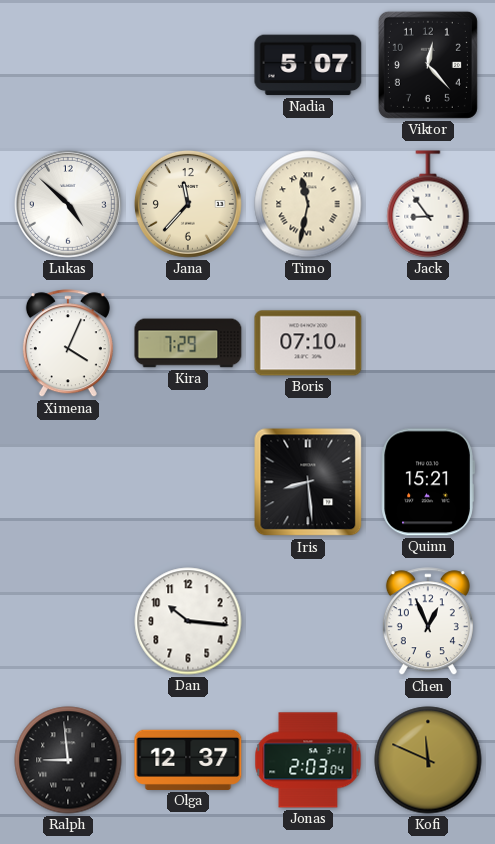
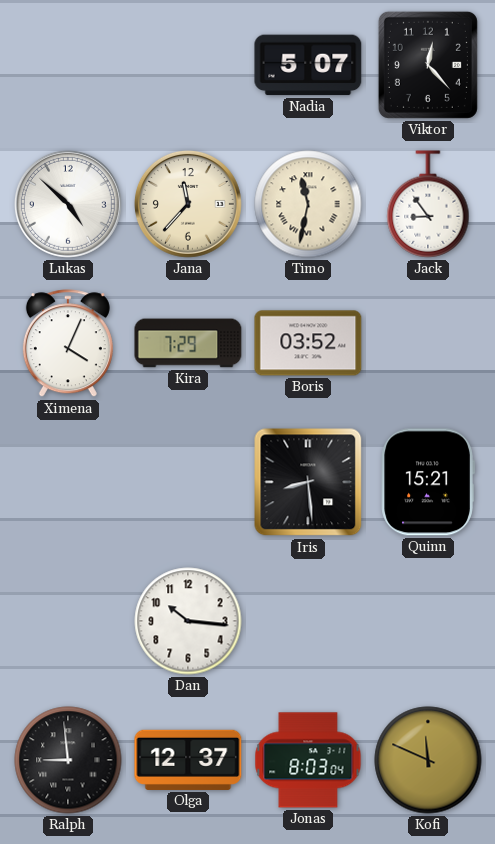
Boris: 07:10 -> 03:52 (308, 343)
Chen: 12:56 -> none (428, 622)
Jonas: 2:03 -> 8:03 (308, 760)
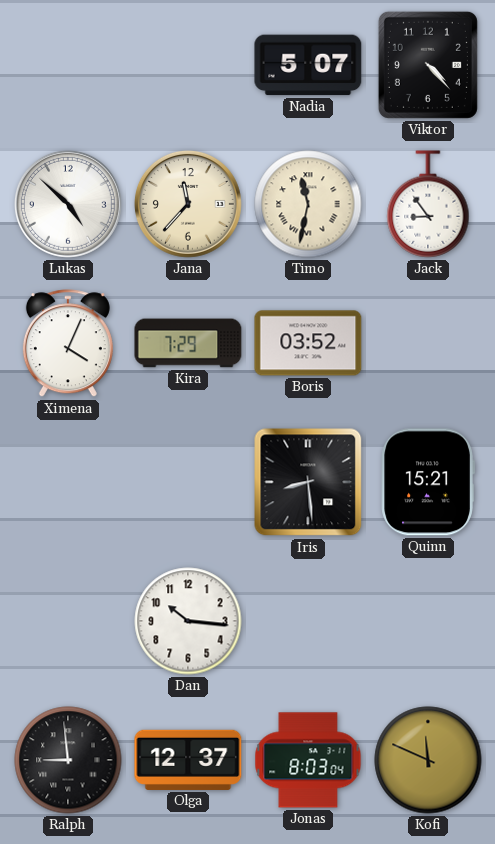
Viktor: 12:23 -> 4:23 (428, 65)
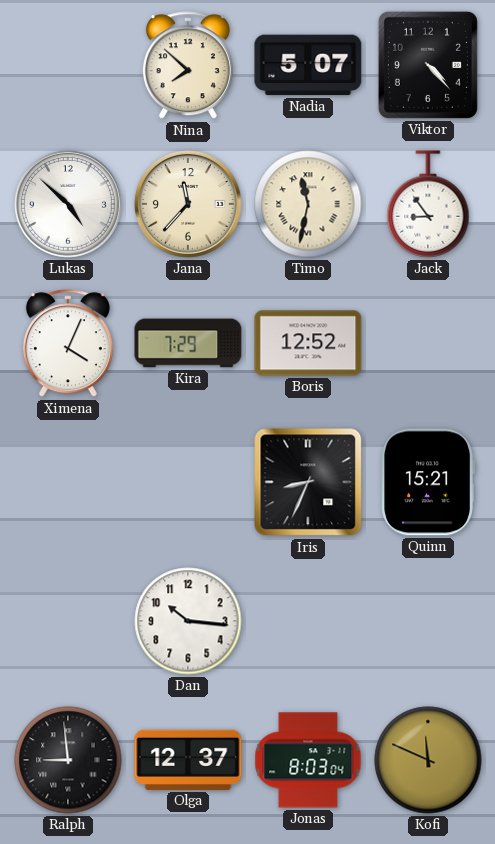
Nina: none -> 7:52 (188, 66)
Boris: 03:52 -> 12:52 (308, 343)
Iris: 8:29 -> 8:34 (308, 482)
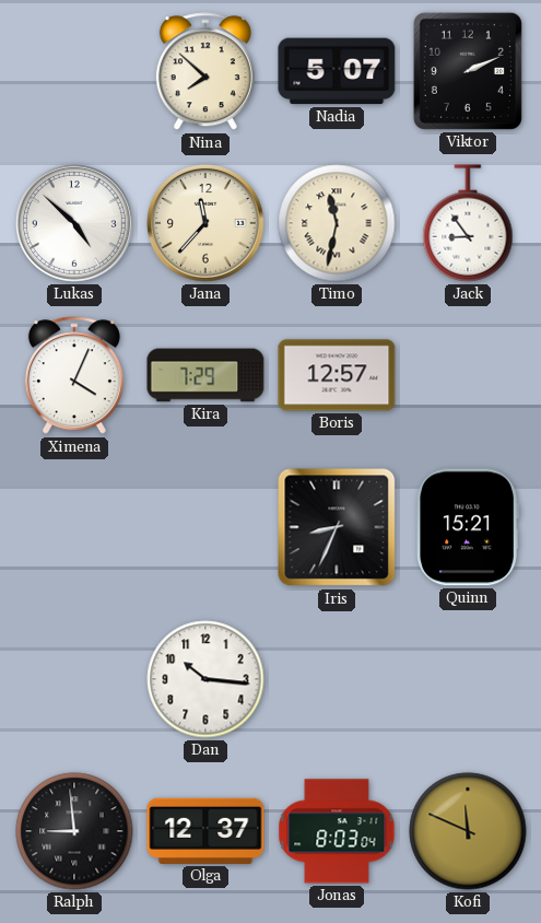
Viktor: 4:23 -> 2:11 (468, 71)
Boris: 12:52 -> 12:57 (337, 375)
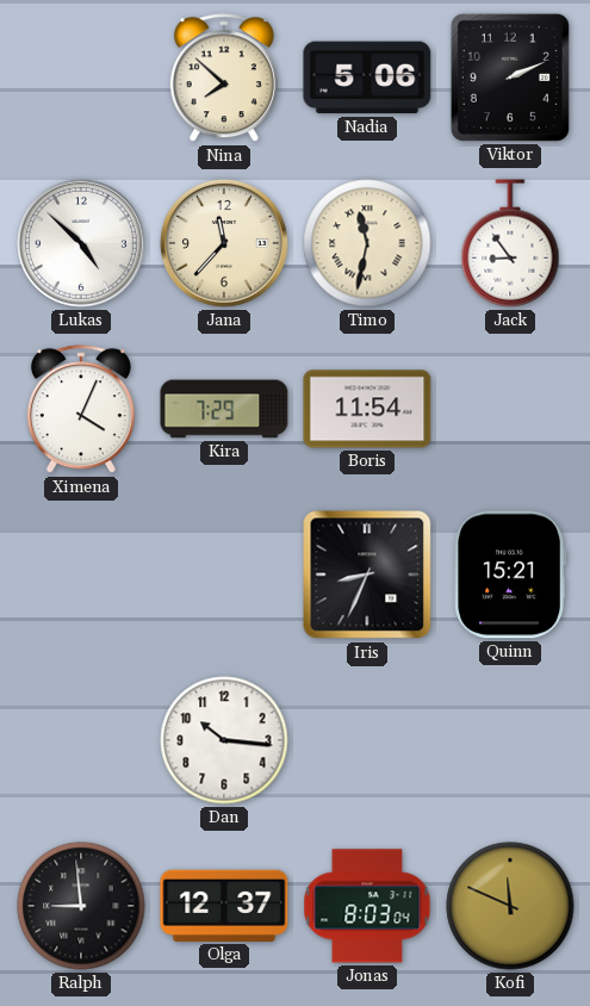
Nadia: 5:07 -> 5:06 (367, 77)
Boris: 12:57 -> 11:54 (367, 409)
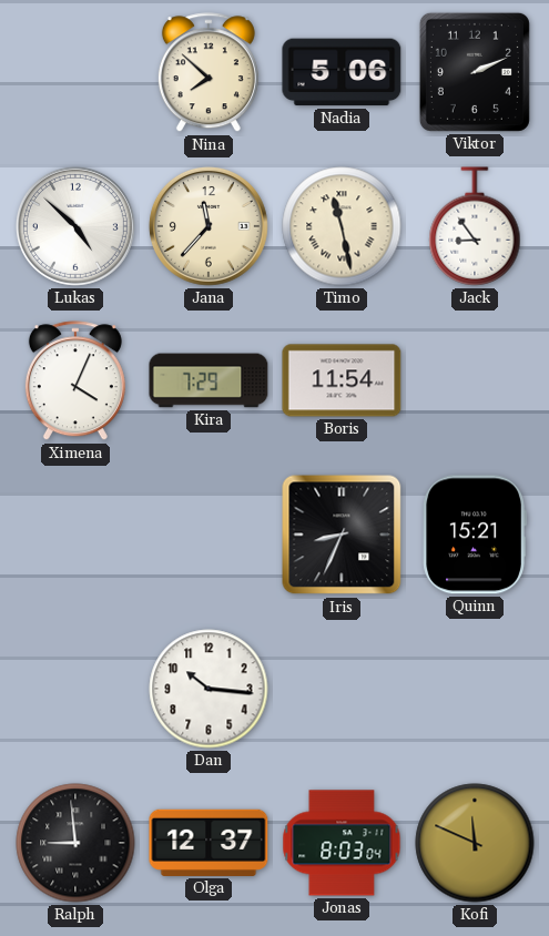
Timo: 11:32 -> 11:28 (342, 226)
